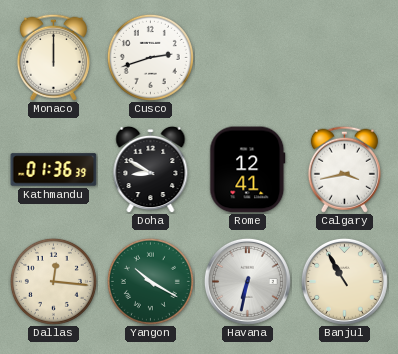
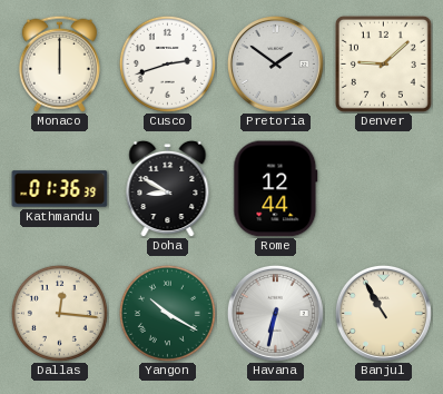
Pretoria: none -> 1:51 (275, 63)
Denver: none -> 9:08 (383, 63)
Rome: 12:41 -> 12:44 (276, 189)
Calgary: 3:43 -> none (344, 169)
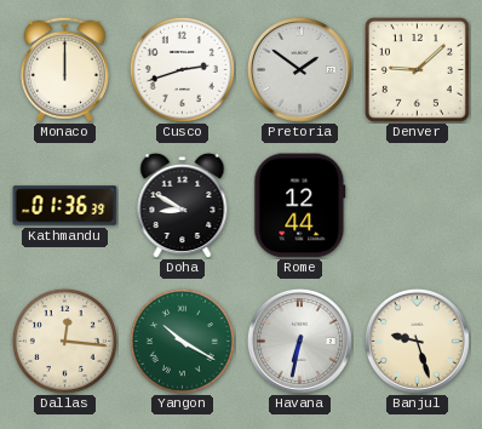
Banjul: 10:55 -> 9:27 (417, 341)
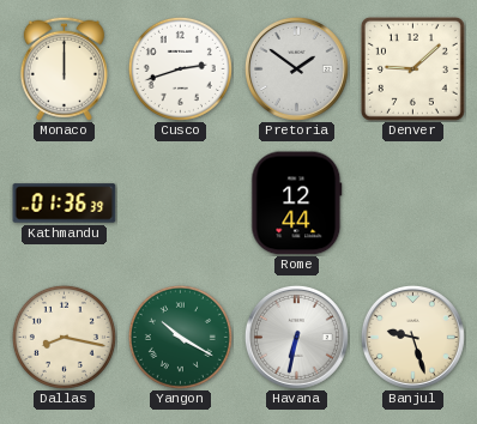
Doha: 8:50 -> none (183, 205)
Dallas: 12:16 -> 8:17 (64, 337)
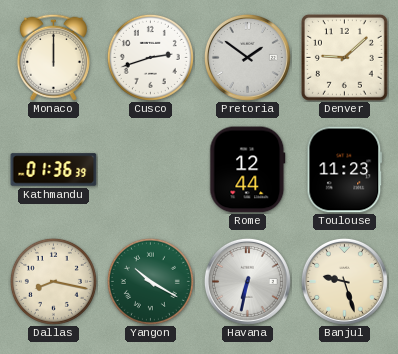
Toulouse: none -> 11:23 (345, 170)
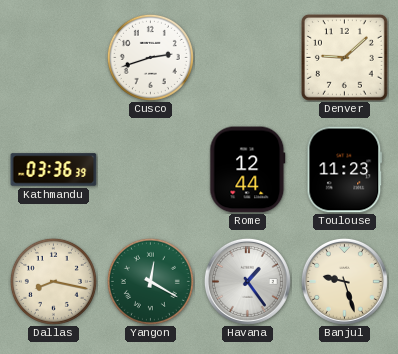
Monaco: 12:00 -> none (53, 57)
Pretoria: 1:51 -> none (247, 57)
Kathmandu: 01:36 -> 03:36 (54, 170)
Yangon: 10:20 -> 12:20 (150, 281)
Havana: 6:32 -> 1:24 (247, 281)
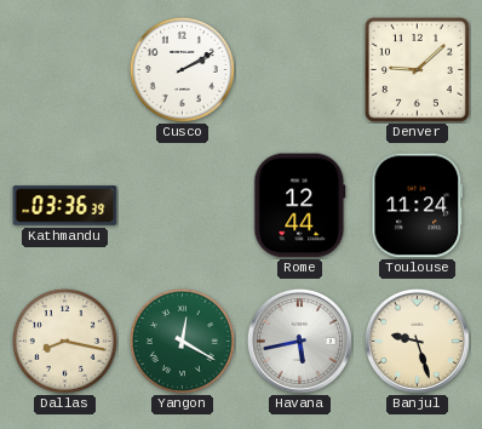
Cusco: 2:42 -> 2:10 (182, 69)
Toulouse: 11:23 -> 11:24 (418, 206)
Havana: 1:24 -> 5:43 (299, 341)
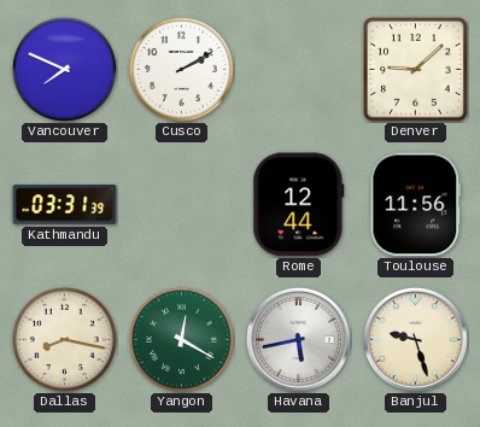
Vancouver: none -> 7:49 (64, 69)
Kathmandu: 03:36 -> 03:31 (65, 205)
Toulouse: 11:24 -> 11:56 (416, 205)
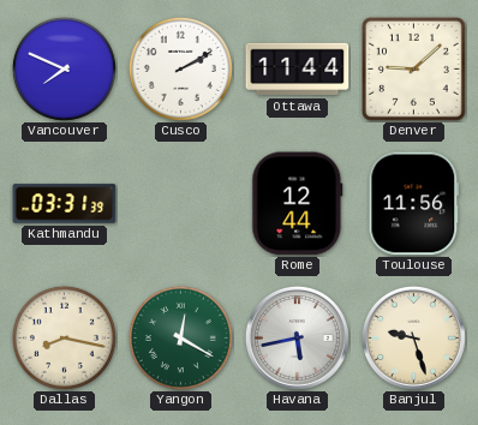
Ottawa: none -> 11:44 (298, 70)
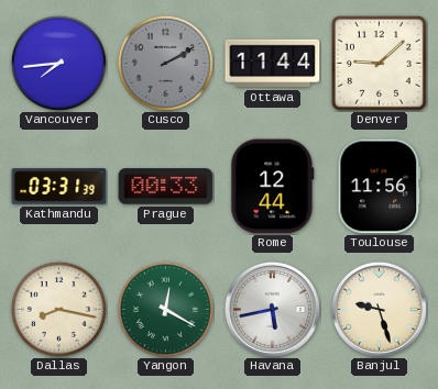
Vancouver: 7:49 -> 7:44 (58, 63)
Cusco dial: white -> grey (165, 63)
Prague: none -> 00:33 (166, 187)
